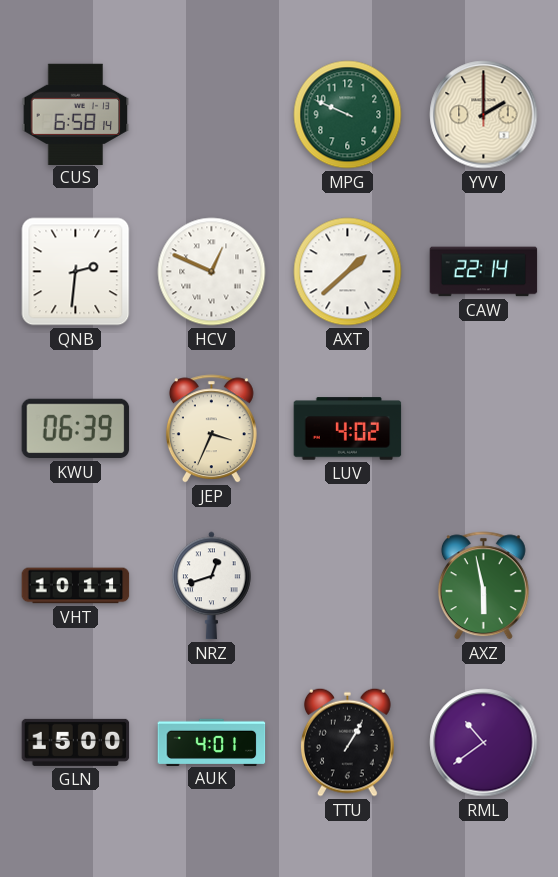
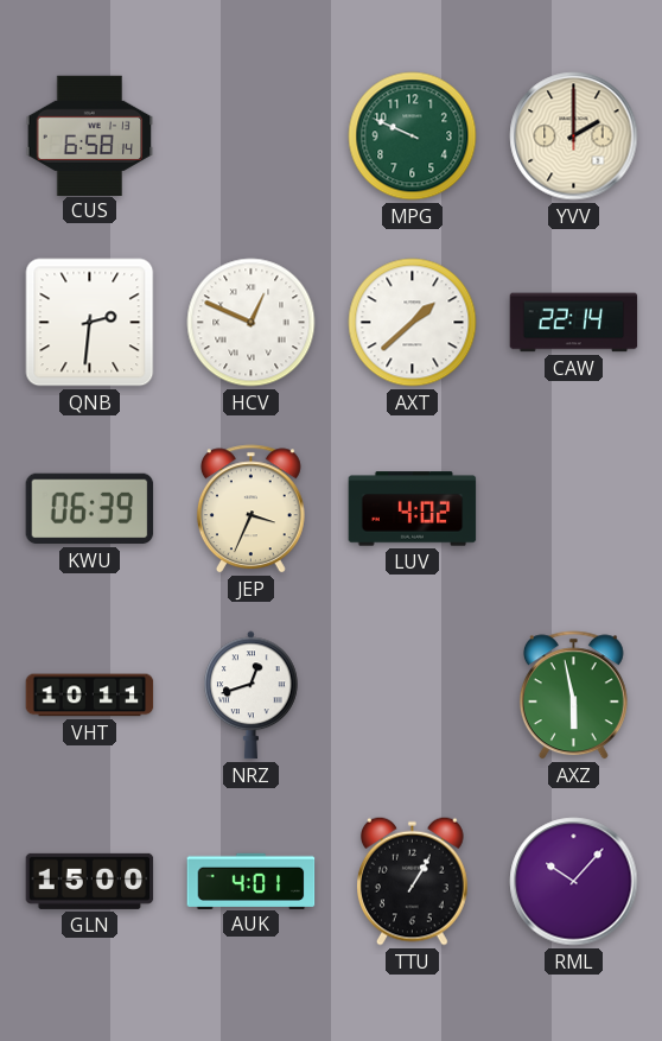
RML: 10:39 -> 10:07 (574, 882)
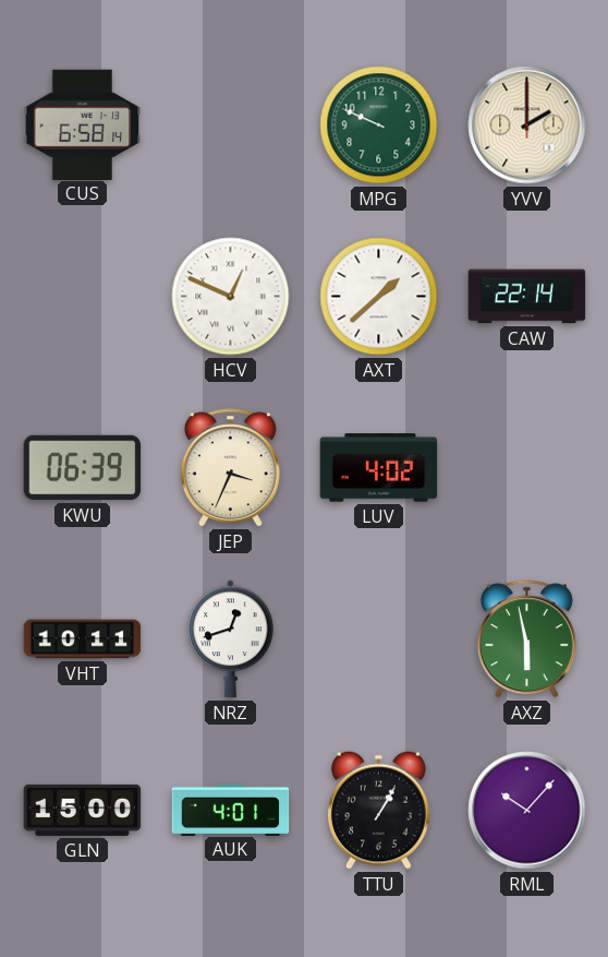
QNB: 2:31 -> none (90, 323)
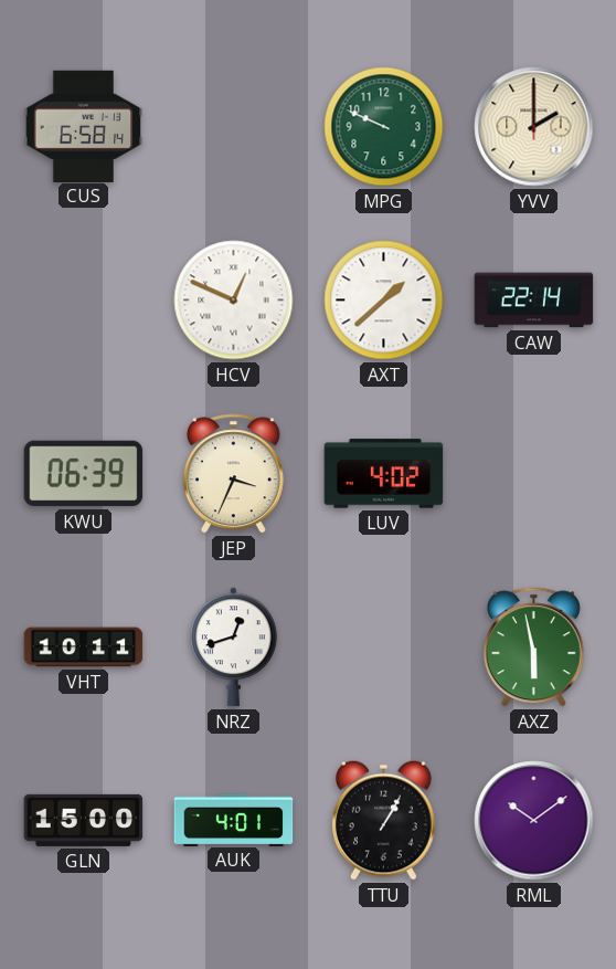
RML: 10:07 -> 10:09 (534, 821)
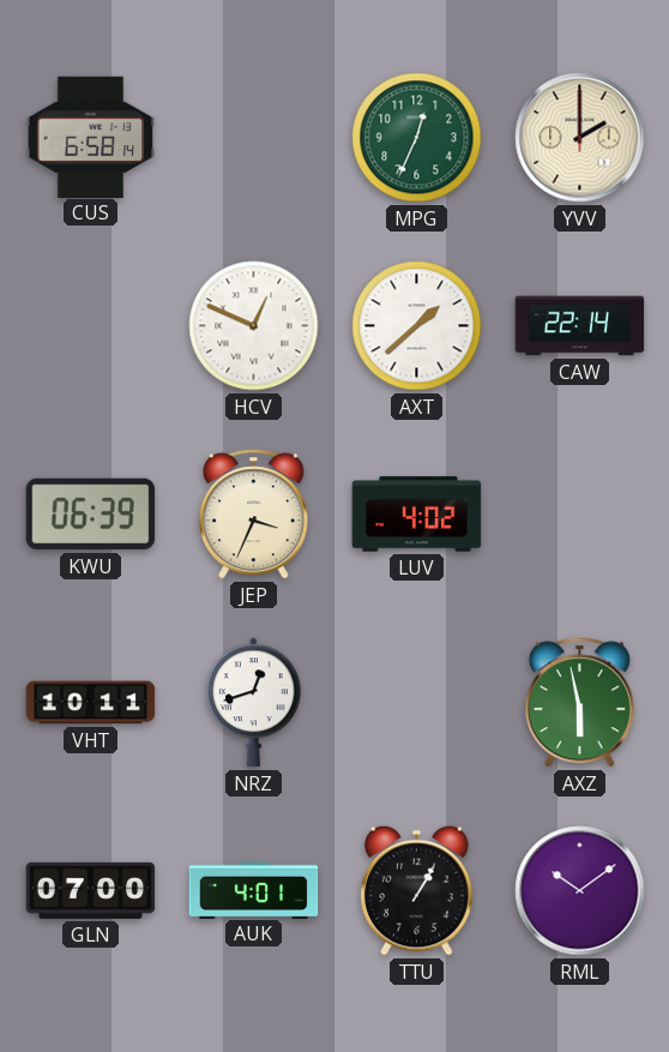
MPG: 9:49 -> 12:34 (417, 138)
GLN: 15:00 -> 07:00 (91, 890)
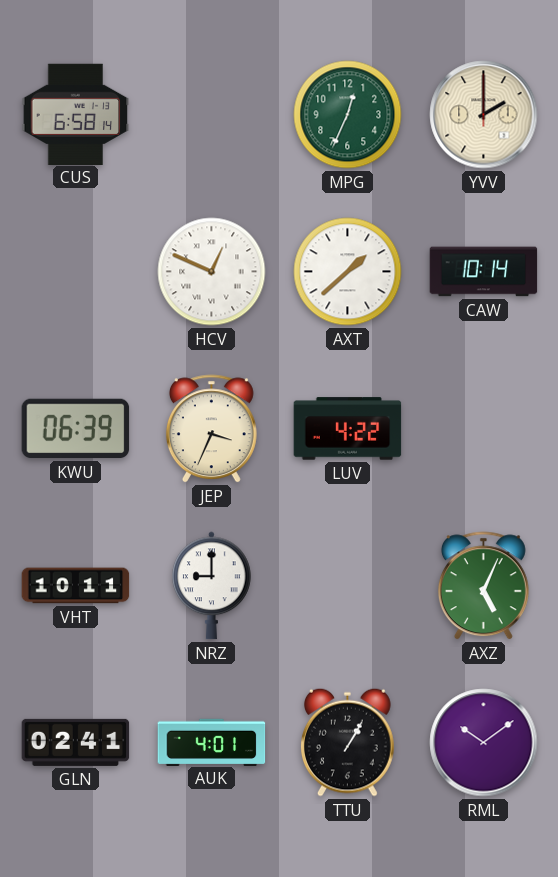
CAW: 22:14 -> 10:14 (484, 272)
LUV: 4:02 -> 4:22 (348, 429)
NRZ: 12:42 -> 9:00 (212, 586)
AXZ: 5:58 -> 5:04 (483, 586)
GLN: 07:00 -> 02:41 (76, 742)
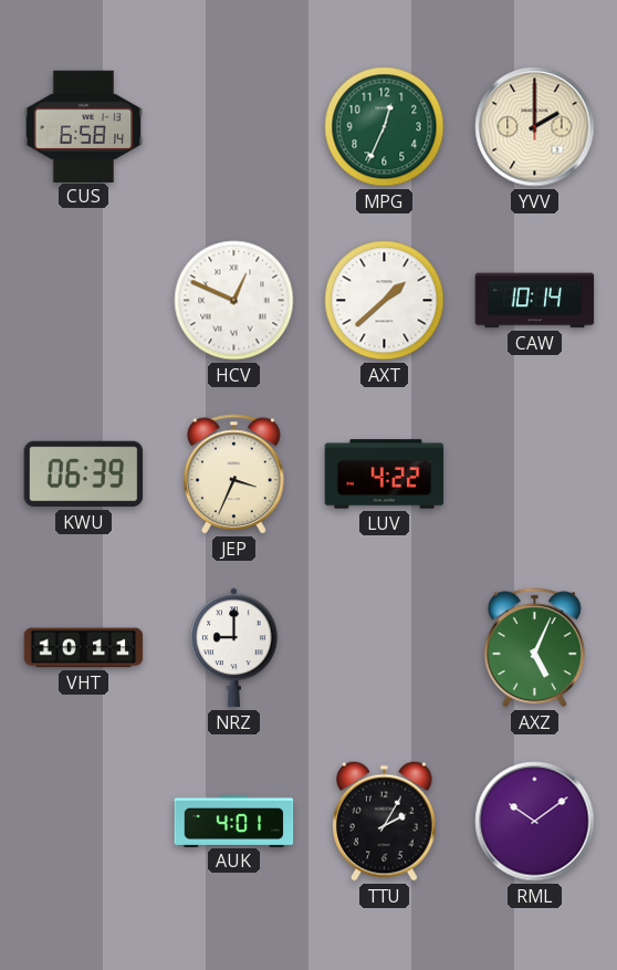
GLN: 02:41 -> none (76, 742)
TTU: 1:05 -> 2:05 (385, 821)
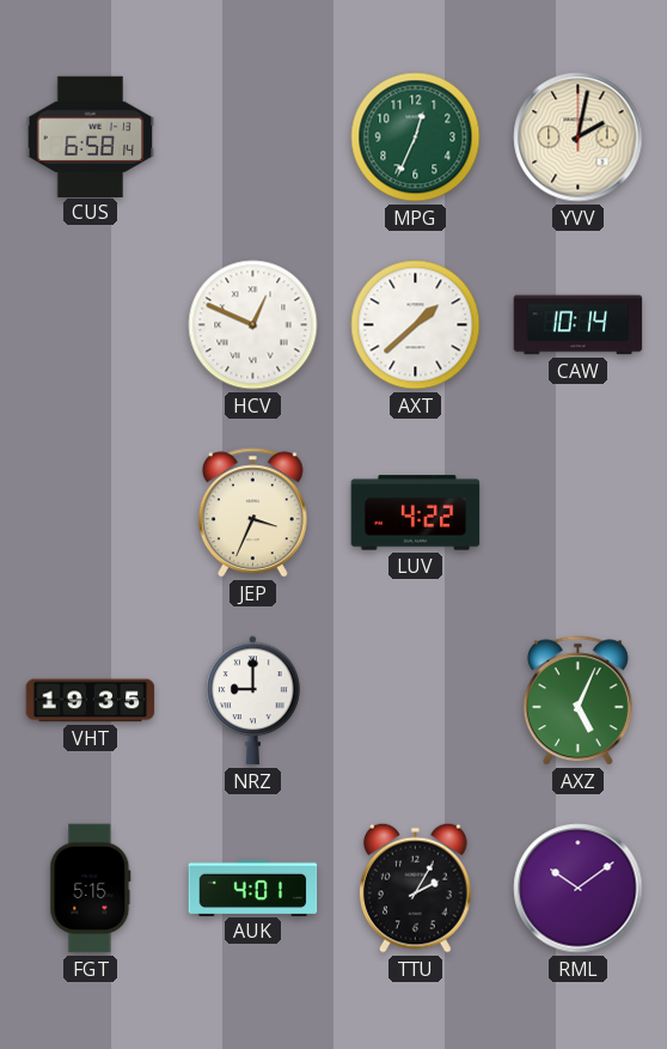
YVV: 2:00 -> 2:02 (579, 138)
KWU: 06:39 -> none (84, 474)
VHT: 10:11 -> 19:35 (91, 701)
FGT: none -> 5:15 (91, 889)
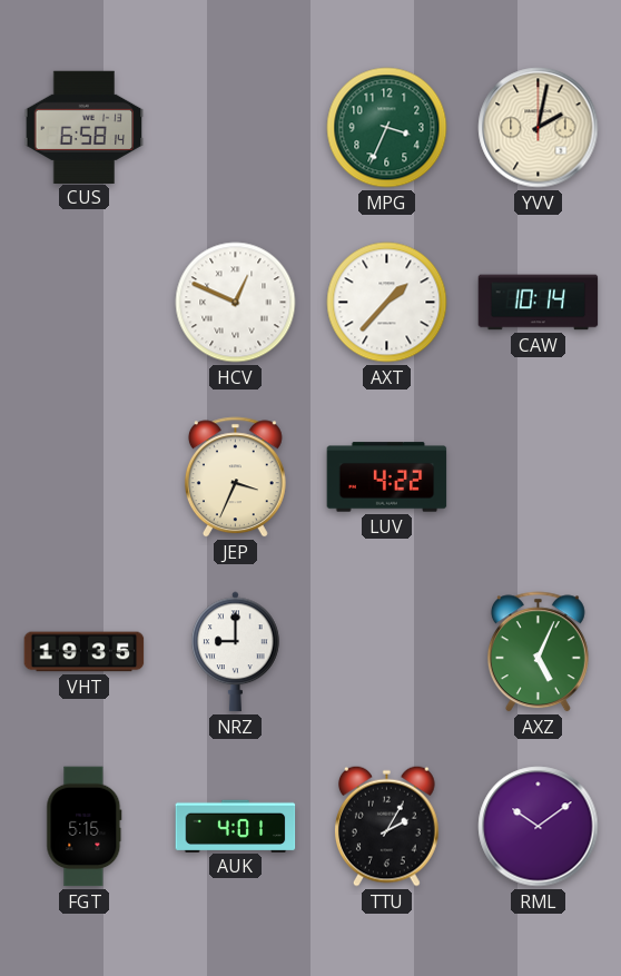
MPG: 12:34 -> 3:34 (387, 128)
AXT: 1:38 -> 1:37 (387, 303)
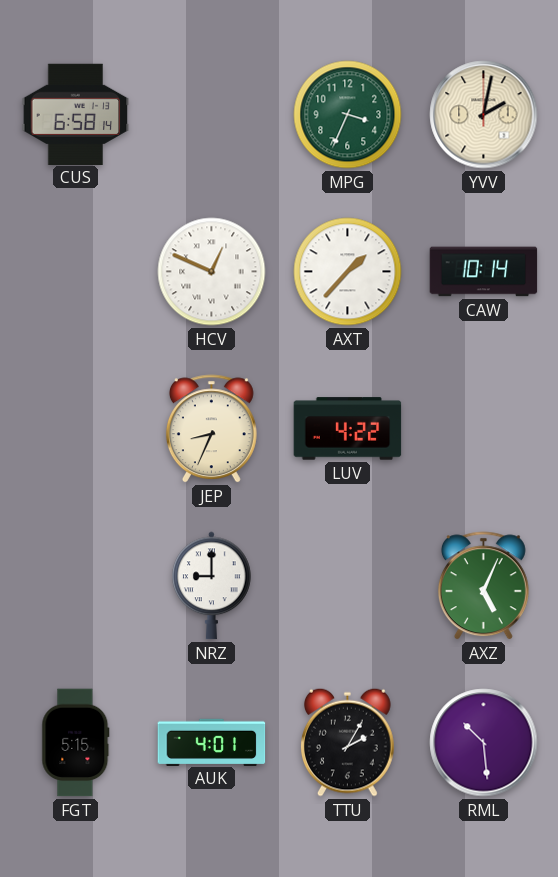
JEP: 3:34 -> 8:34 (211, 429)
VHT: 19:35 -> none (85, 652)
RML: 10:09 -> 10:29 (484, 743)
